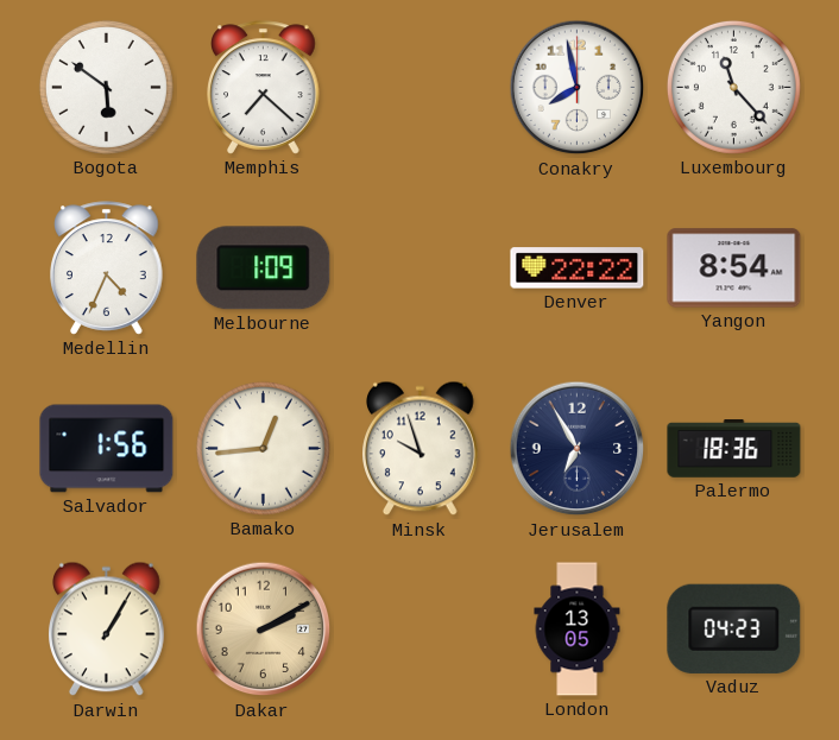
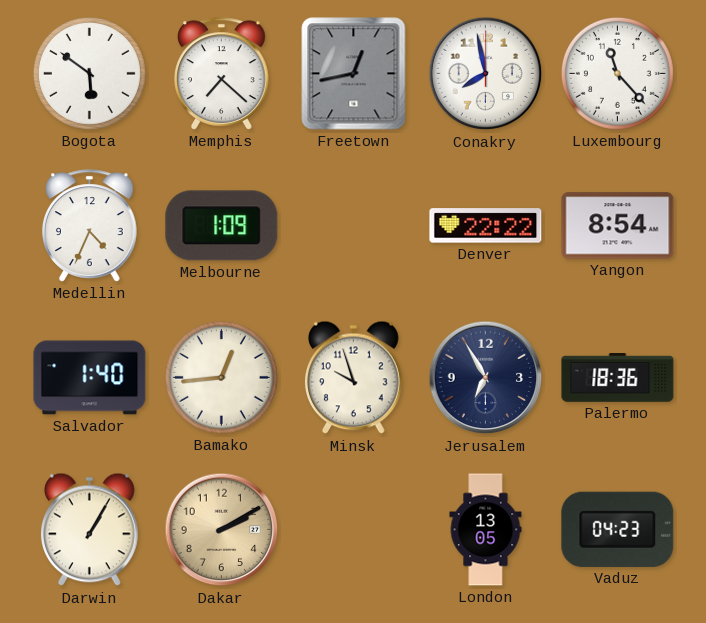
Freetown: none -> 12:43 (354, 74)
Salvador: 1:56 -> 1:40 (90, 378)
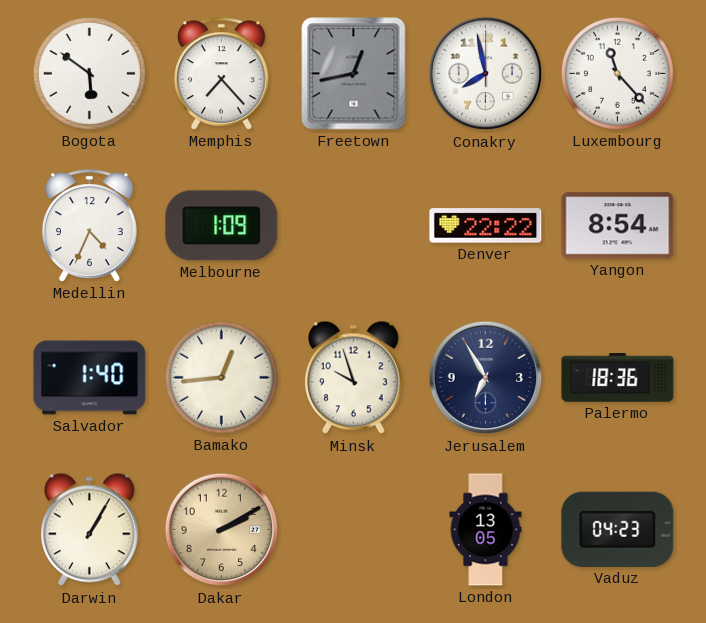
Memphis: 7:22 -> 7:23 (222, 74)
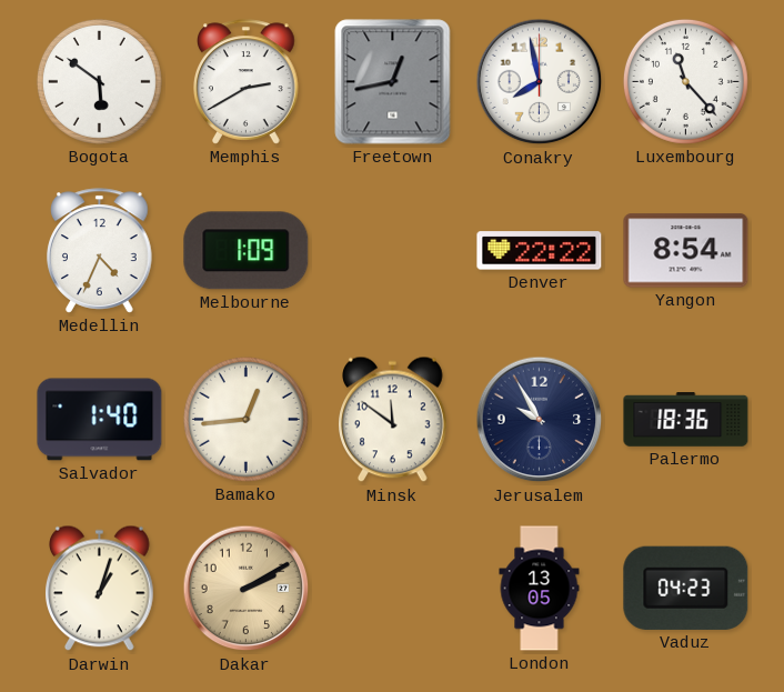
Memphis: 7:23 -> 2:40 (247, 82)
Minsk: 9:57 -> 11:51 (393, 420)
Jerusalem: 6:55 -> 9:55 (540, 420)
Darwin: 1:05 -> 1:03 (100, 589)
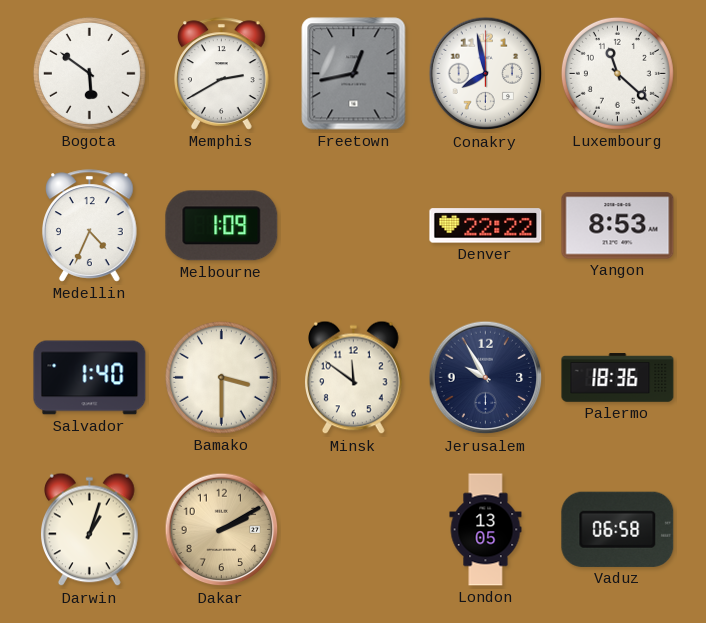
Luxembourg: 11:23 -> 11:22 (617, 73)
Yangon: 8:54 -> 8:53 (618, 226)
Bamako: 12:44 -> 3:30 (221, 377)
Vaduz: 04:23 -> 06:58 (618, 529)
